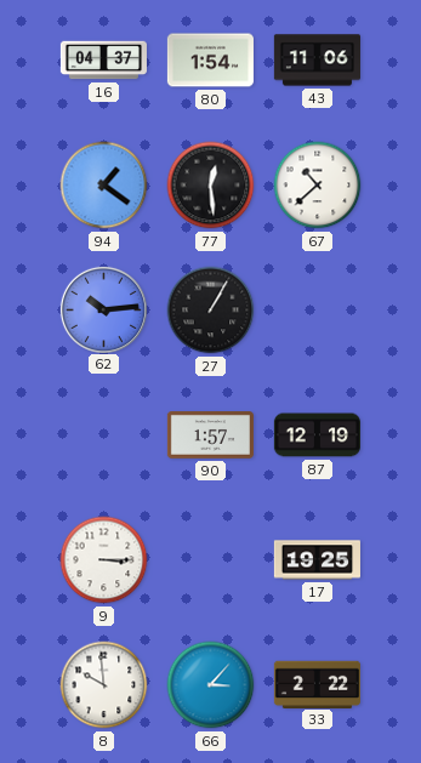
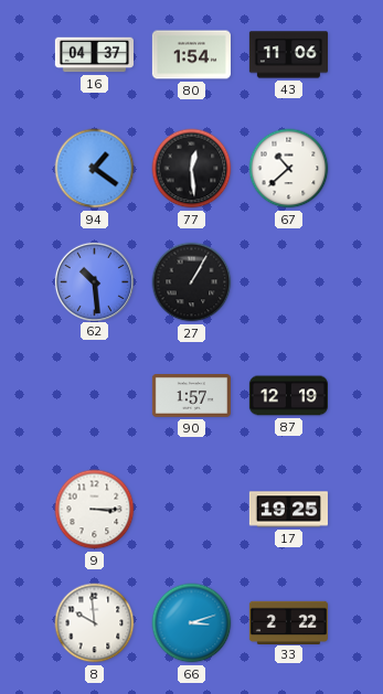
62: 10:14 -> 10:29 (94, 281)
66: 3:07 -> 3:12 (192, 623)
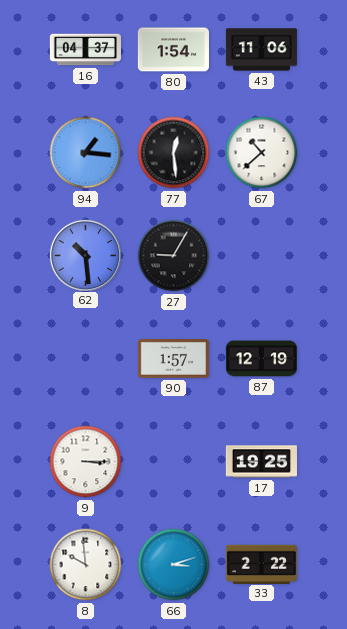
94: 1:21 -> 1:16 (86, 153)
27: 1:05 -> 9:05 (174, 256)
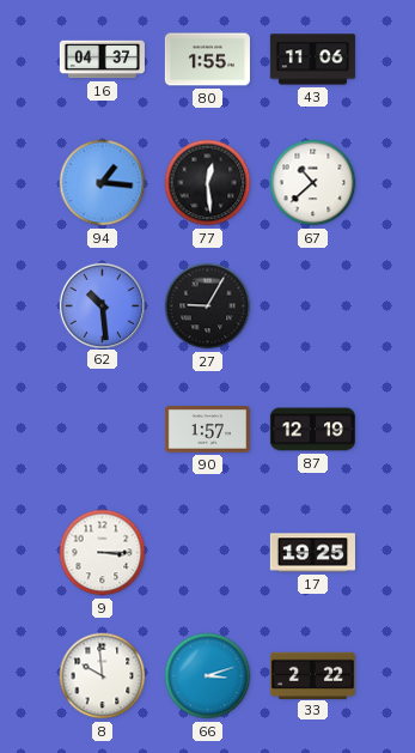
80: 1:54 -> 1:55 (207, 60)
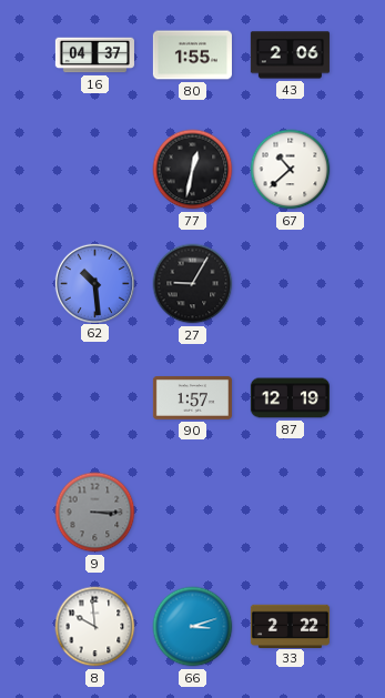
43: 11:06 -> 2:06 (290, 55)
94: 1:16 -> none (103, 183)
77: 12:29 -> 12:32 (193, 170)
9 dial: white -> grey (95, 513)
17: 19:25 -> none (312, 553)
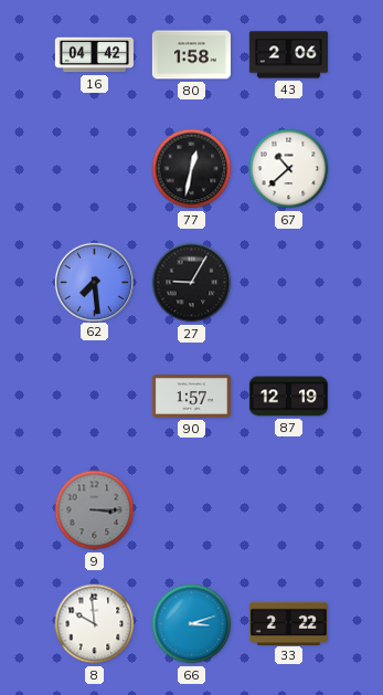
16: 04:37 -> 04:42 (94, 55)
80: 1:55 -> 1:58 (191, 55)
62: 10:29 -> 7:29 (94, 282)
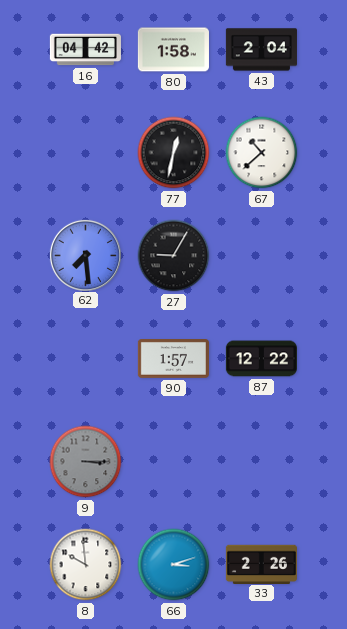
43: 2:06 -> 2:04 (261, 50)
87: 12:19 -> 12:22 (261, 359)
33: 2:22 -> 2:26 (261, 564)
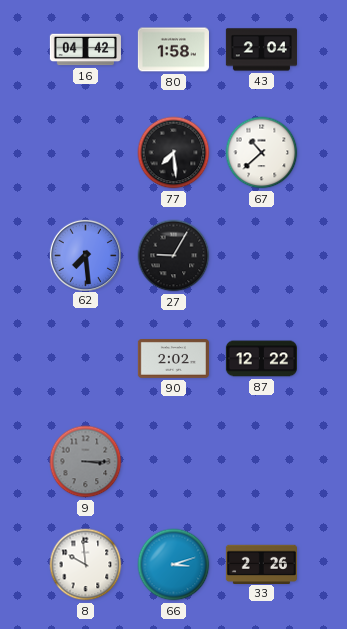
77: 12:32 -> 7:29 (174, 153)
90: 1:57 -> 2:02 (173, 359)
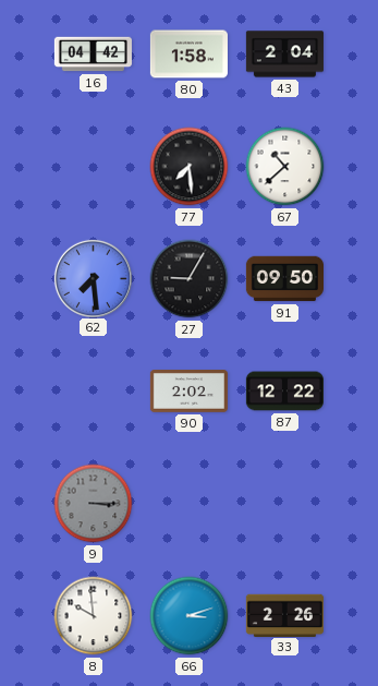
91: none -> 09:50 (284, 279)
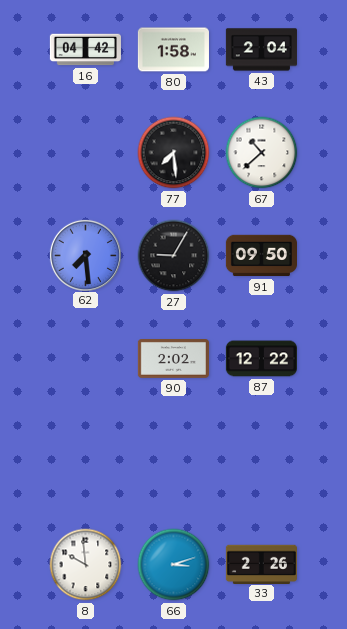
9: 3:15 -> none (94, 504)
